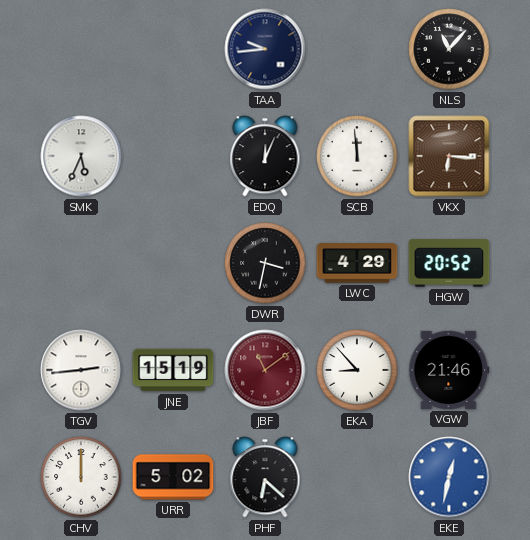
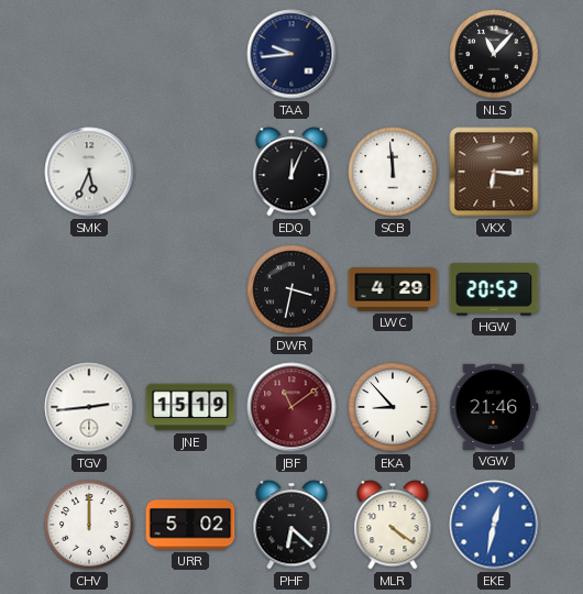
MLR: none -> 4:21 (393, 525)
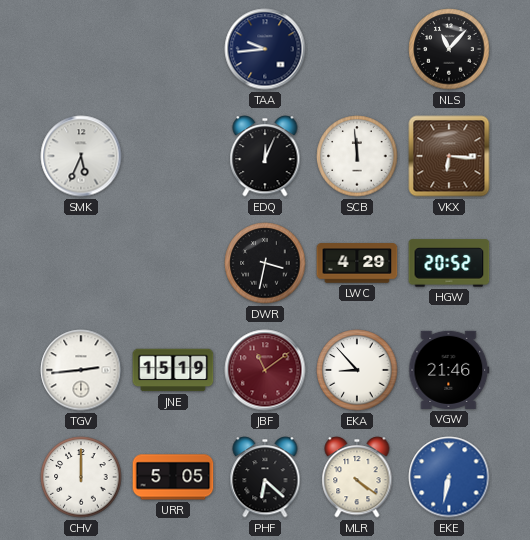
URR: 5:02 -> 5:05 (173, 477)
EKE: 12:32 -> 6:32 (449, 477)
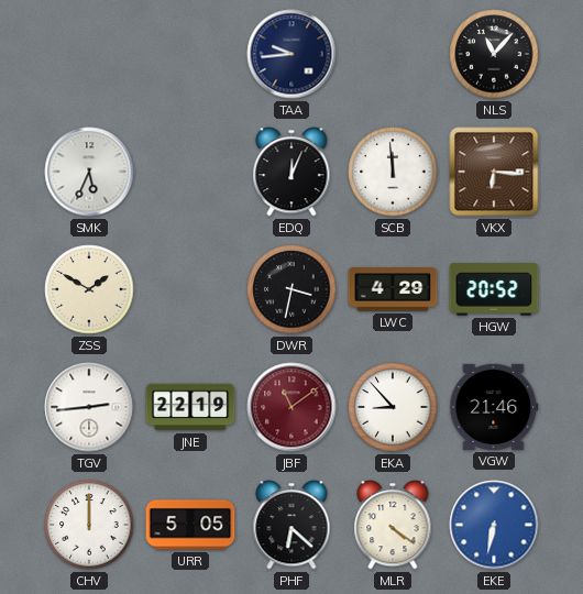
ZSS: none -> 1:50 (89, 289)
JNE: 15:19 -> 22:19 (190, 407)
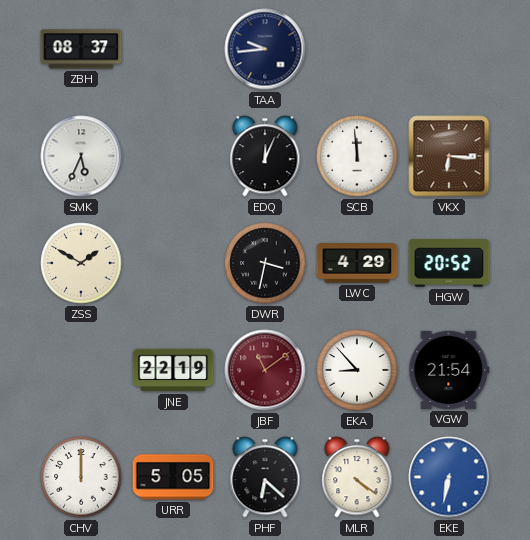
ZBH: none -> 08:37 (81, 49)
NLS: 11:07 -> none (494, 54)
TGV: 2:44 -> none (89, 407)
VGW: 21:46 -> 21:54 (449, 370)
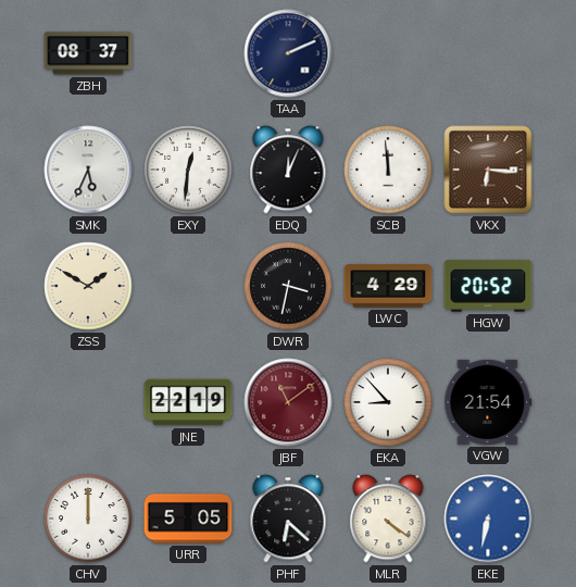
TAA: 9:44 -> 2:11 (288, 53)
EXY: none -> 12:31 (188, 170)
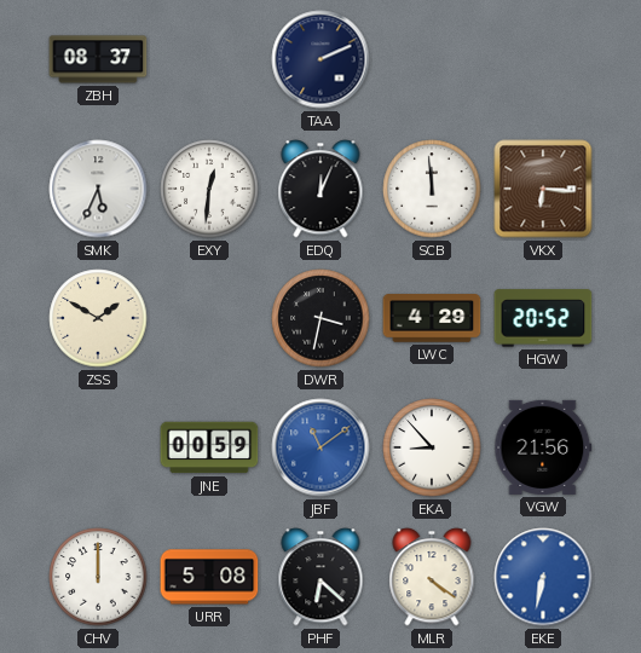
JNE: 22:19 -> 00:59 (209, 447)
JBF dial: burgundy -> blue (320, 447)
VGW: 21:54 -> 21:56 (543, 447)
URR: 5:05 -> 5:08 (209, 577)
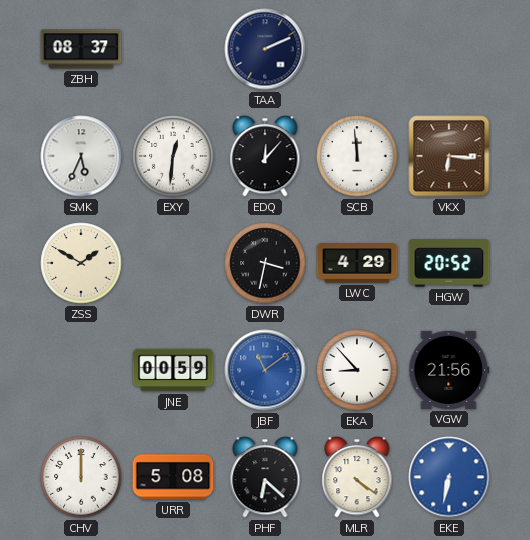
EDQ: 12:04 -> 12:07 (265, 156)
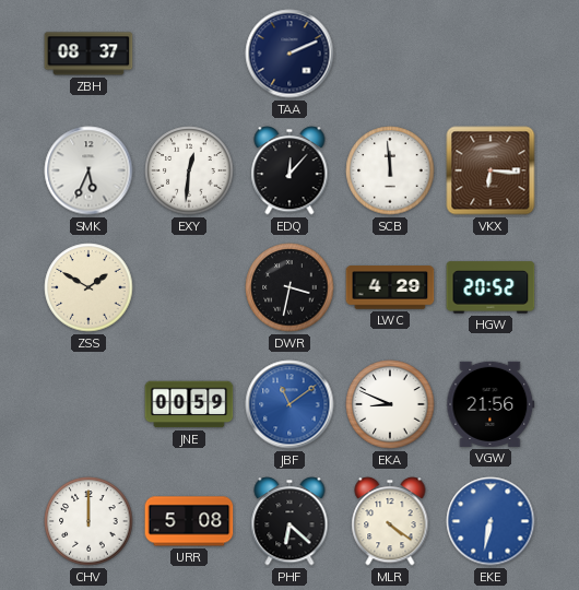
EKA: 8:53 -> 8:49 (390, 404)
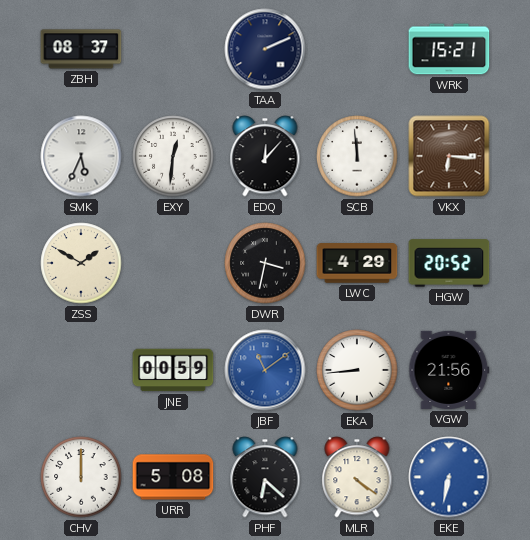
WRK: none -> 15:21 (449, 49)
EKA: 8:49 -> 8:44 (357, 370)
